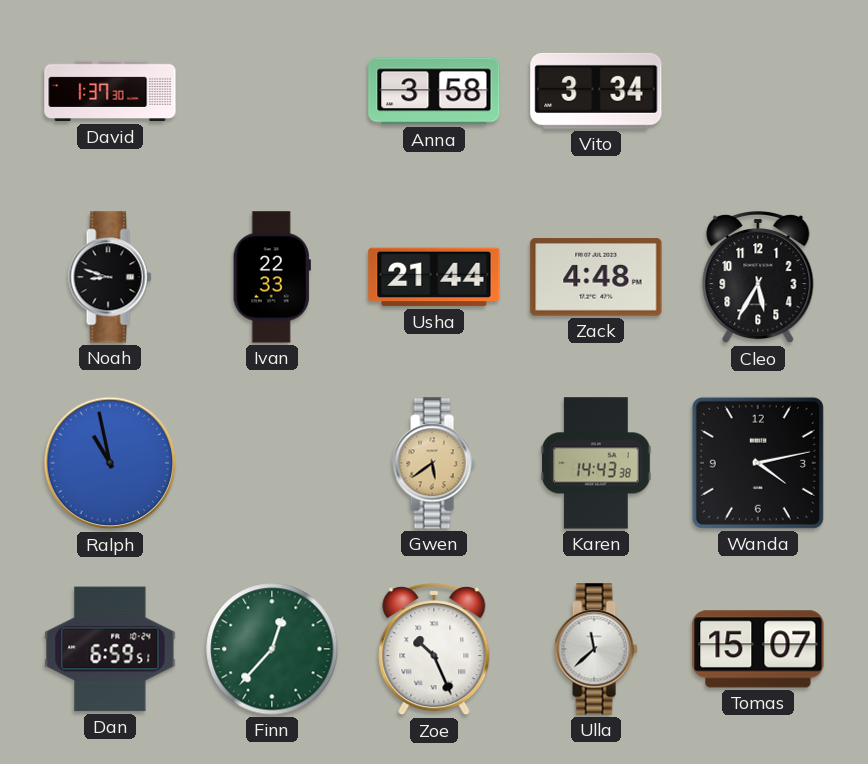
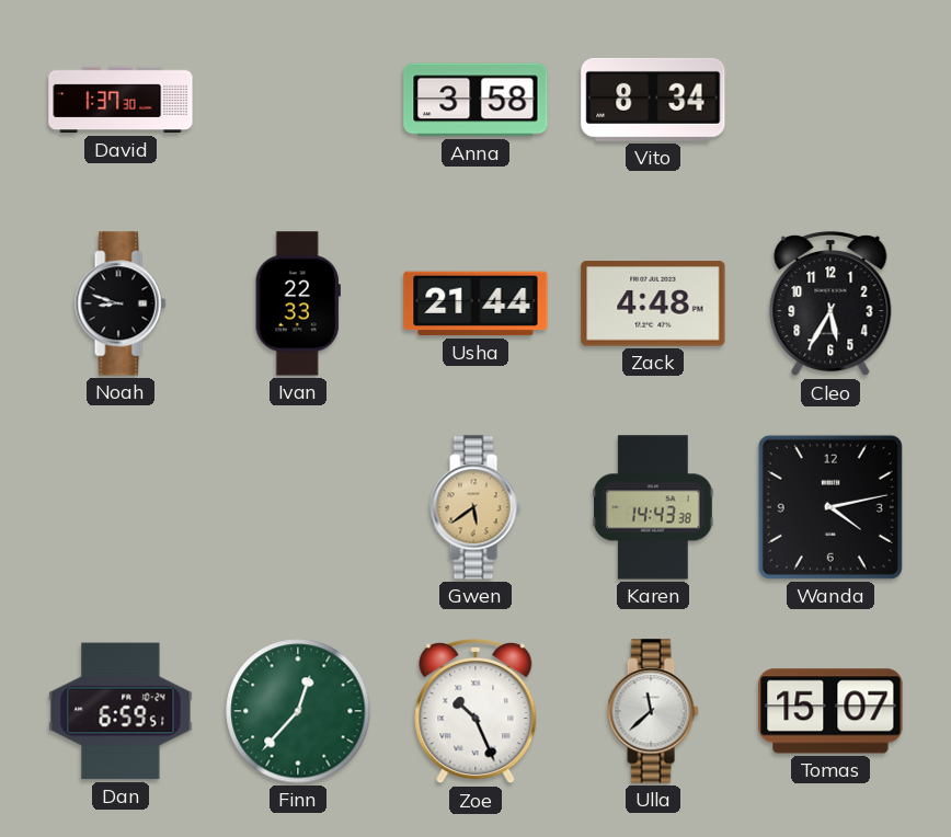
Vito: 3:34 -> 8:34 (653, 100)
Ralph: 10:58 -> none (110, 463)
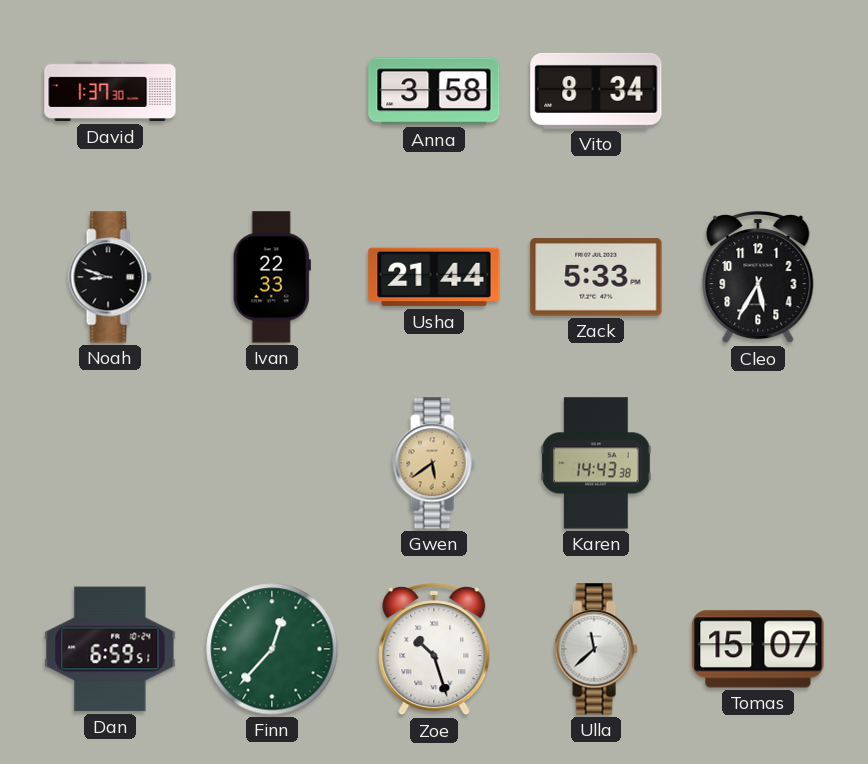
Zack: 4:48 -> 5:33 (596, 277)
Wanda: 4:13 -> none (830, 507)
Zoe: 10:26 -> 10:27 (434, 649)
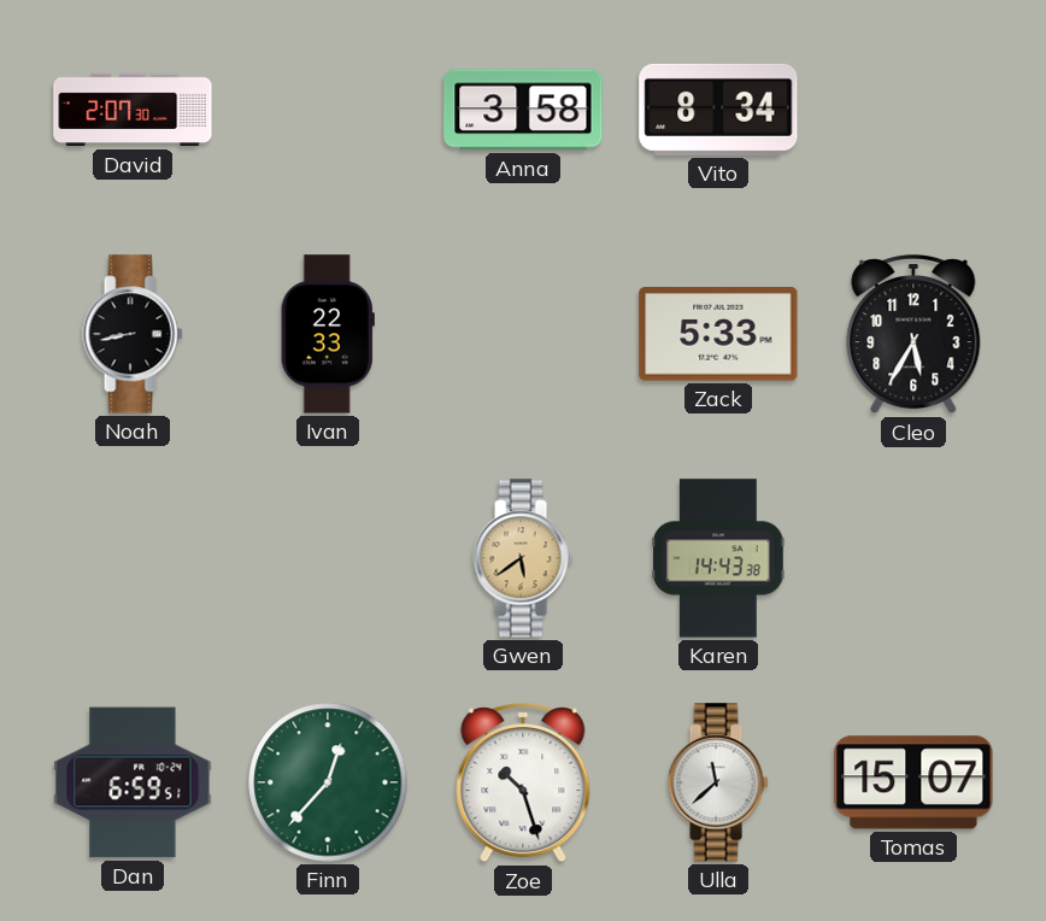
David: 1:37 -> 2:07 (133, 110)
Noah: 8:48 -> 8:43 (133, 334)
Usha: 21:44 -> none (434, 277)
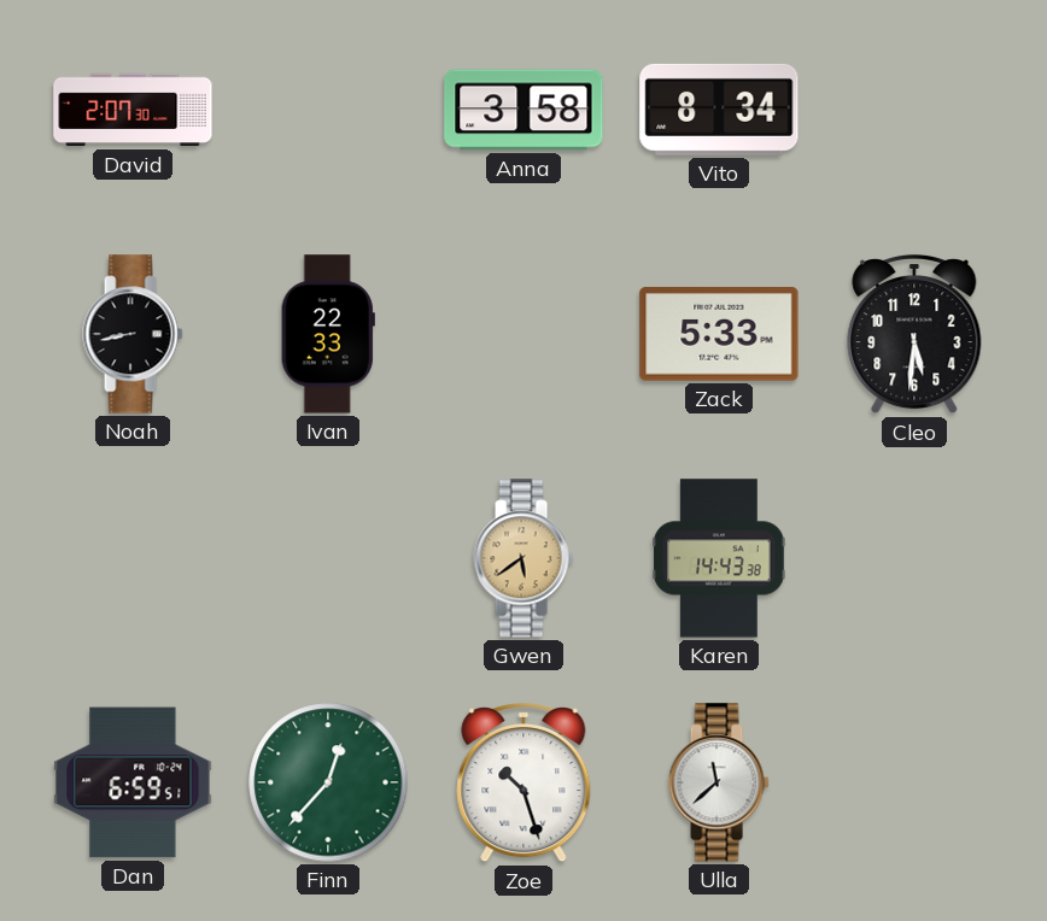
Cleo: 5:35 -> 5:31 (914, 334)
Tomas: 15:07 -> none (913, 782)
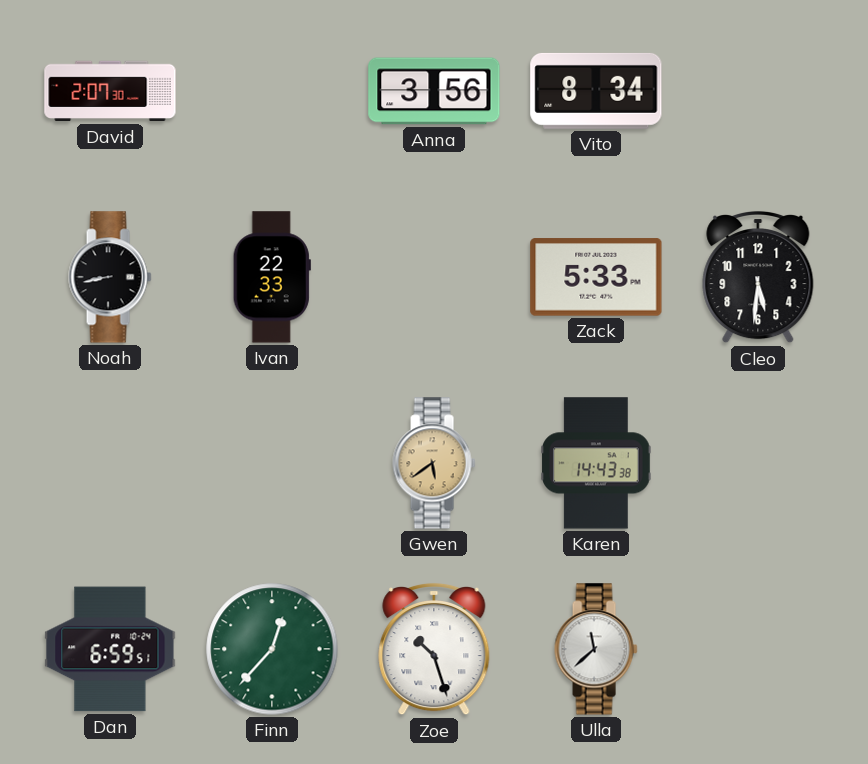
Anna: 3:58 -> 3:56 (434, 91)
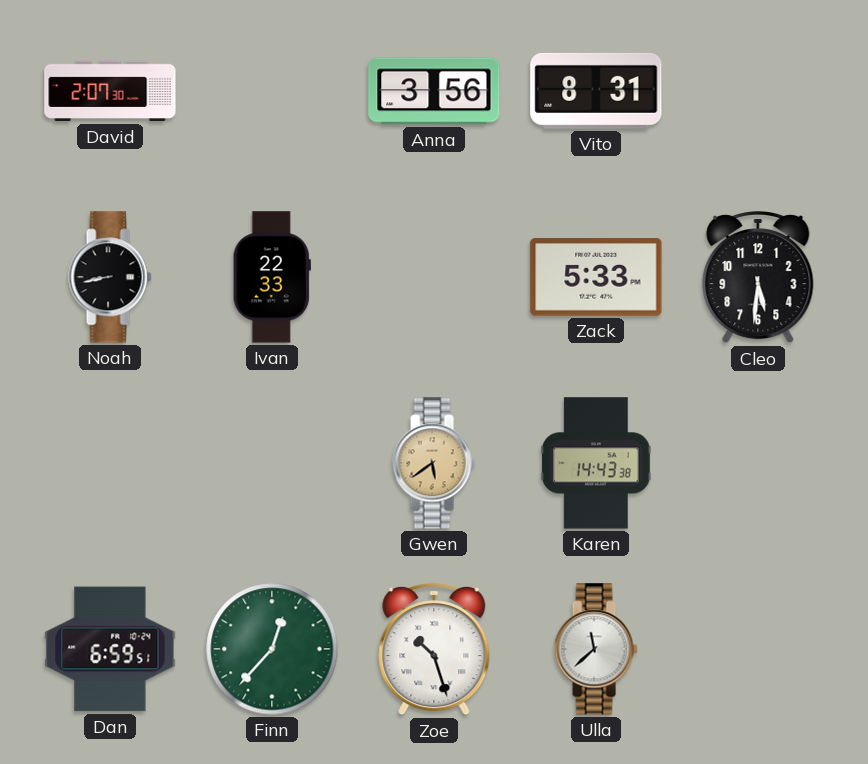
Vito: 8:34 -> 8:31 (596, 91)
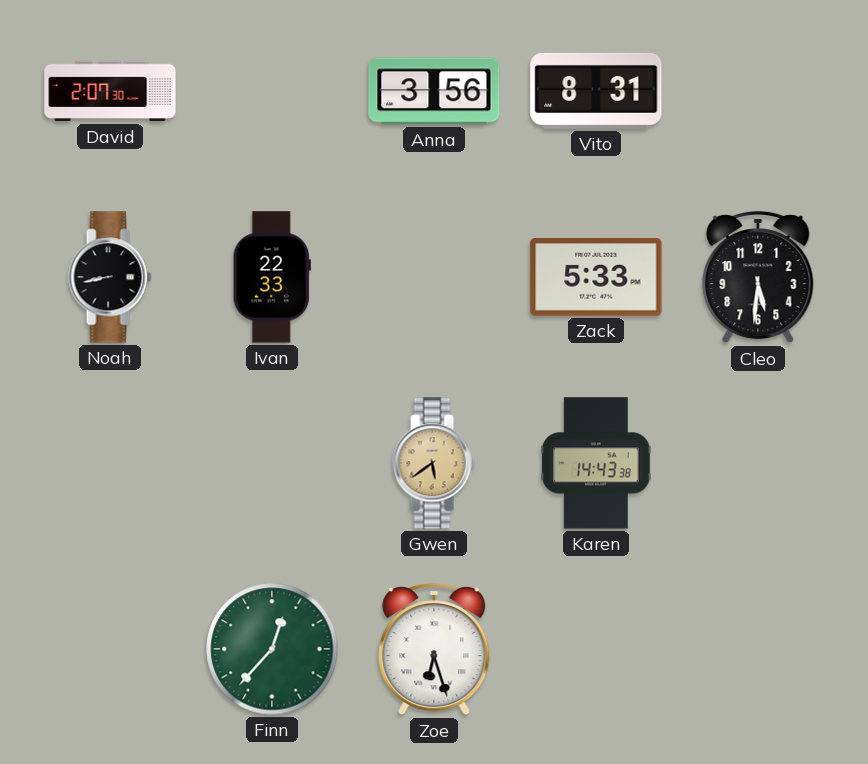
Dan: 6:59 -> none (110, 649)
Zoe: 10:27 -> 6:27 (434, 649)
Ulla: 11:38 -> none (596, 649)
